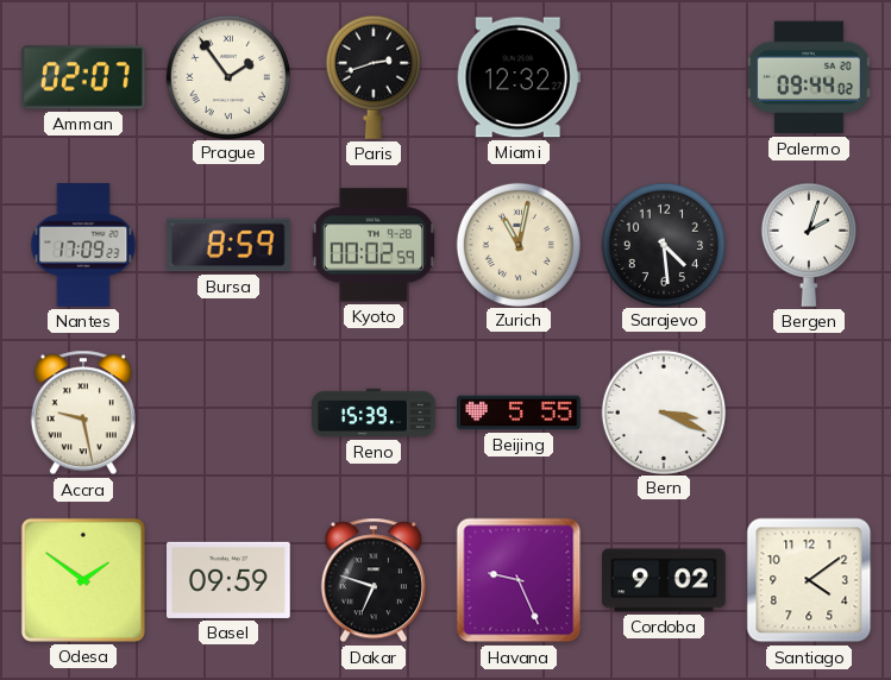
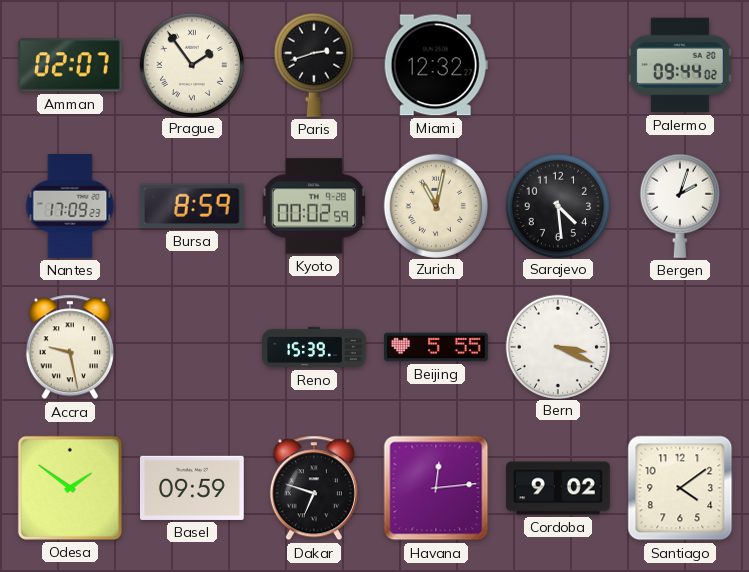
Havana: 9:26 -> 12:14 (436, 488)
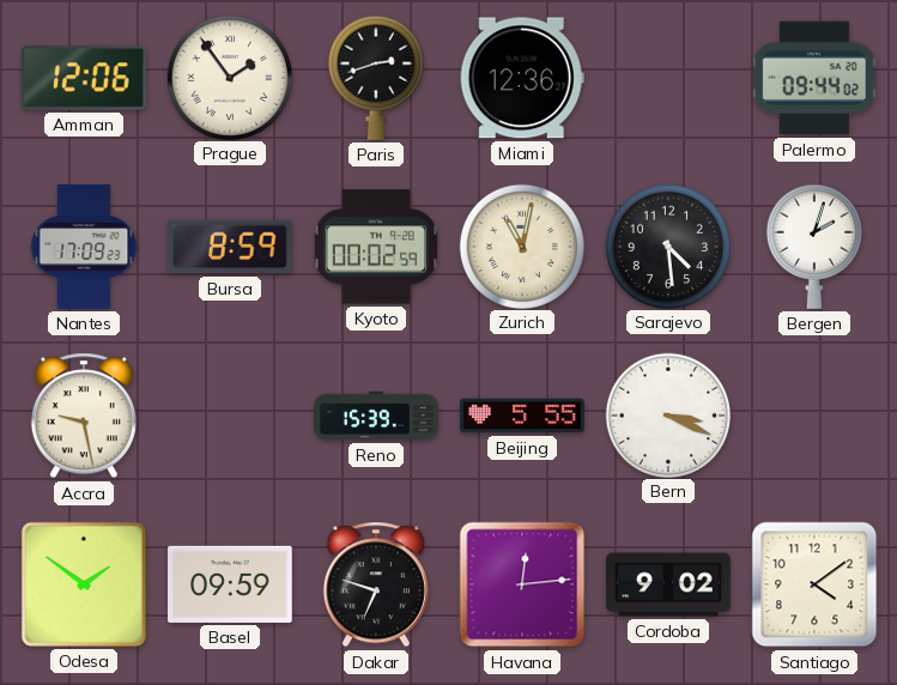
Amman: 02:07 -> 12:06 (85, 78)
Miami: 12:32 -> 12:36 (522, 78)
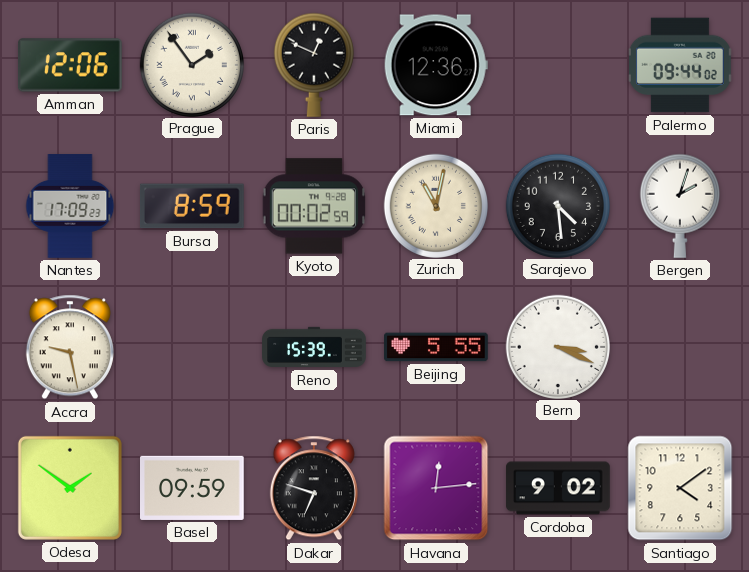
Paris: 2:42 -> 12:49 (314, 65)
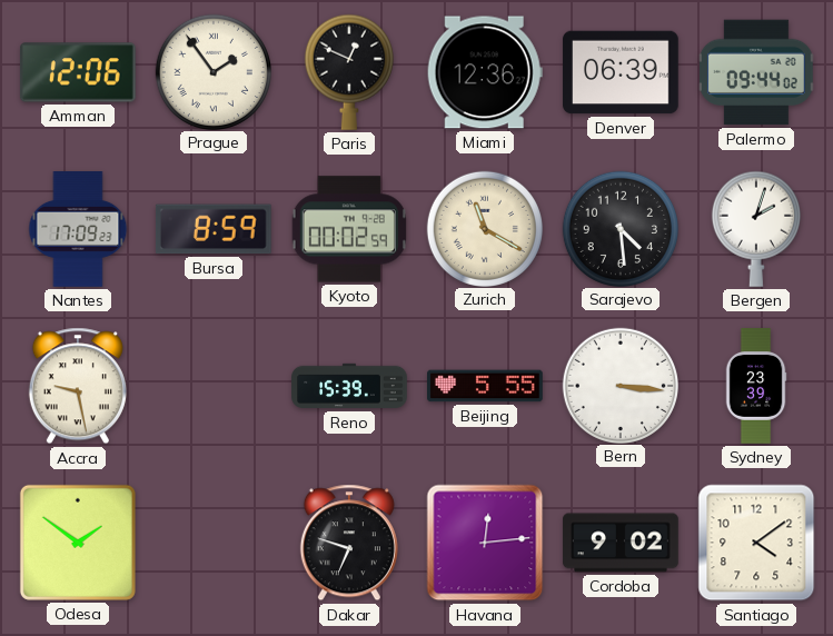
Denver: none -> 06:39 (621, 72)
Zurich: 11:02 -> 11:20 (484, 228)
Bern: 3:19 -> 3:16 (619, 385)
Sydney: none -> 23:39 (756, 386)
Basel: 09:59 -> none (193, 488)
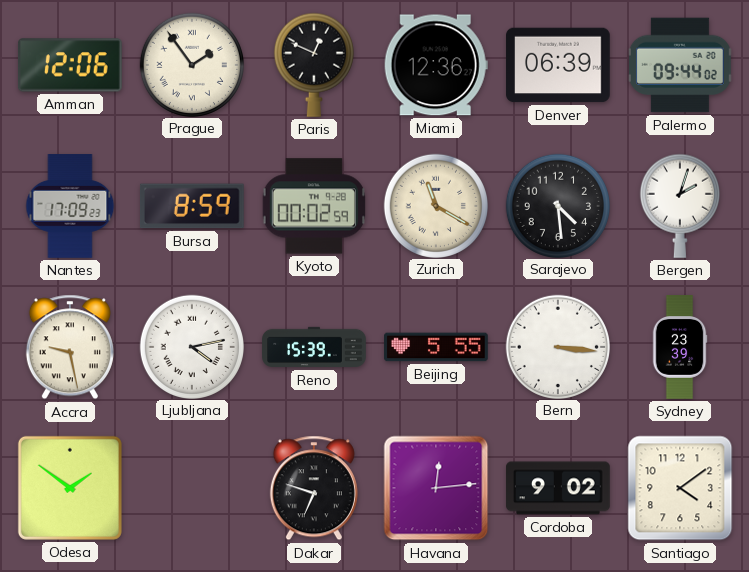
Ljubljana: none -> 4:13 (191, 346)
